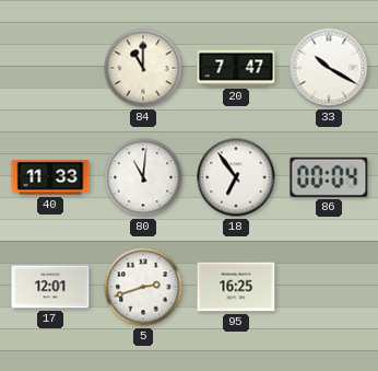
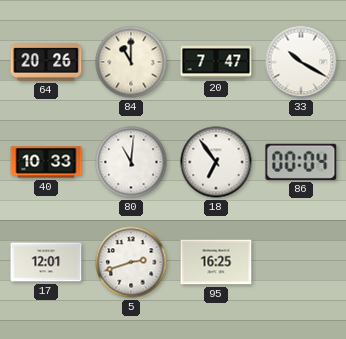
64: none -> 20:26 (46, 62)
40: 11:33 -> 10:33 (46, 162)
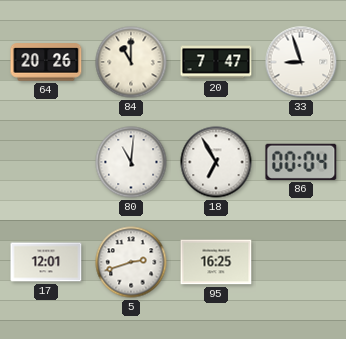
33: 10:20 -> 8:57 (301, 62)
40: 10:33 -> none (46, 162)
18: 6:54 -> 6:55 (216, 162)
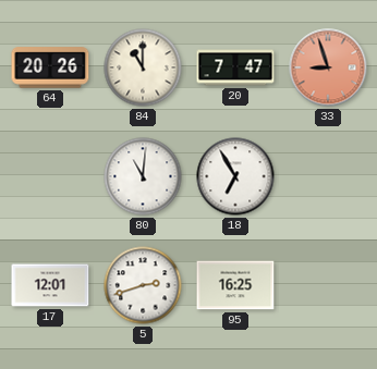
33 dial: white -> salmon (328, 67)
86: 00:04 -> none (301, 162)
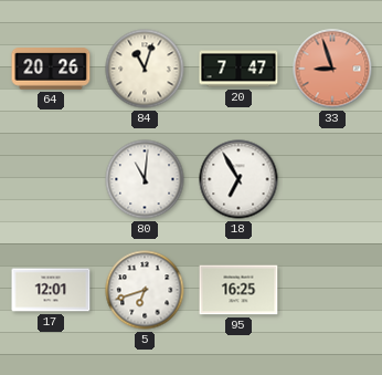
84: 11:00 -> 11:03 (145, 69)
5: 2:42 -> 6:42 (145, 290)
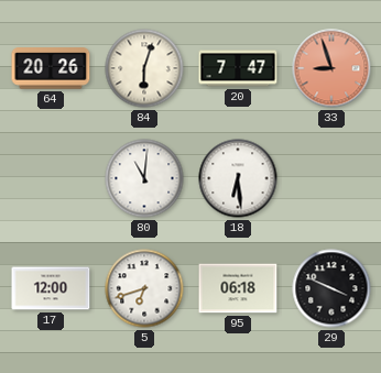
84: 11:03 -> 6:03 (144, 68)
18: 6:55 -> 6:29 (238, 178)
17: 12:01 -> 12:00 (51, 288)
95: 16:25 -> 06:18 (238, 288)
29: none -> 3:49 (331, 288)
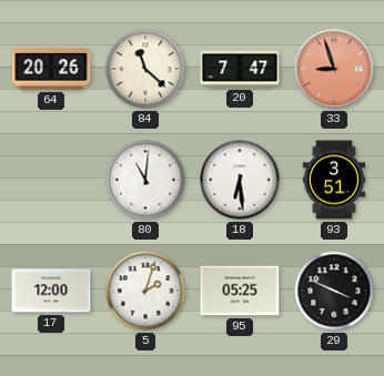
84: 6:03 -> 11:22 (145, 69)
93: none -> 3:51 (334, 180)
5: 6:42 -> 2:03 (145, 291)
95: 06:18 -> 05:25 (240, 291)
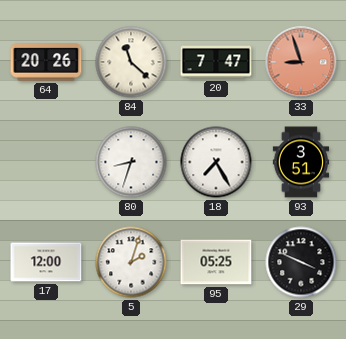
80: 11:01 -> 8:33 (131, 162)
18: 6:29 -> 7:25 (216, 162)
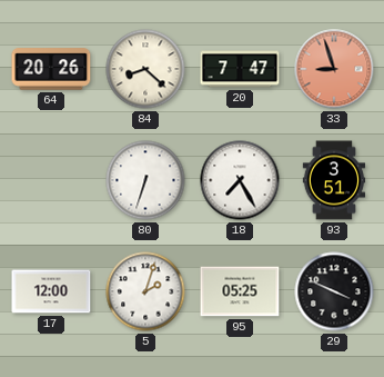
84: 11:22 -> 8:22 (145, 69)
80: 8:33 -> 6:33 (145, 180)
